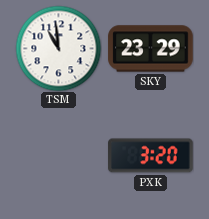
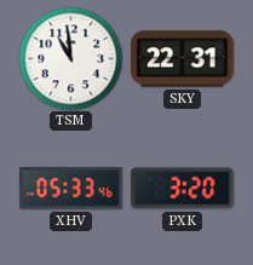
SKY: 23:29 -> 22:31 (183, 59)
XHV: none -> 05:33 (71, 189)
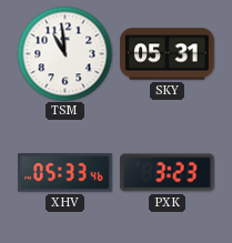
SKY: 22:31 -> 05:31 (168, 54)
PXK: 3:20 -> 3:23 (168, 173)
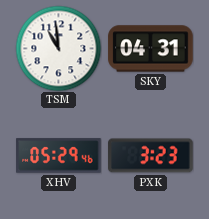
SKY: 05:31 -> 04:31 (151, 49)
XHV: 05:33 -> 05:29 (59, 156)
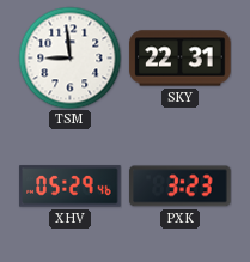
TSM: 10:59 -> 8:59 (69, 57)
SKY: 04:31 -> 22:31 (181, 59)
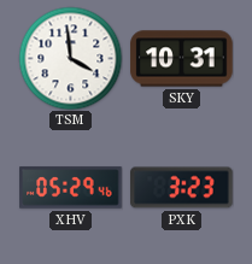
TSM: 8:59 -> 3:59 (70, 58)
SKY: 22:31 -> 10:31 (182, 59)
